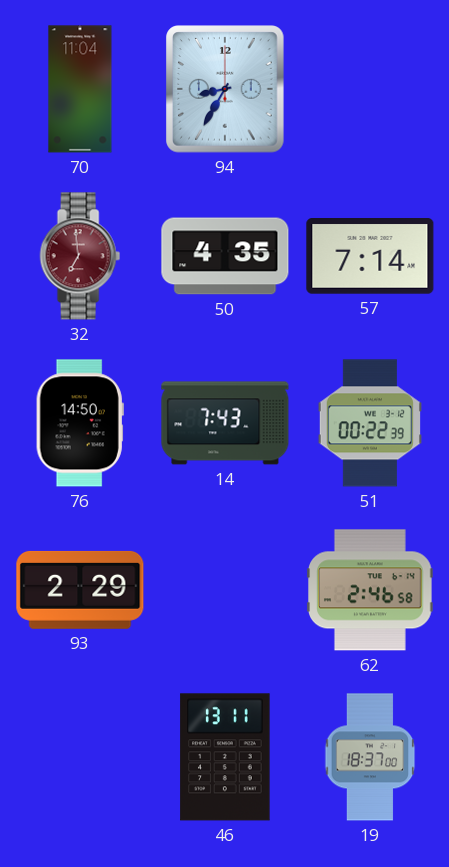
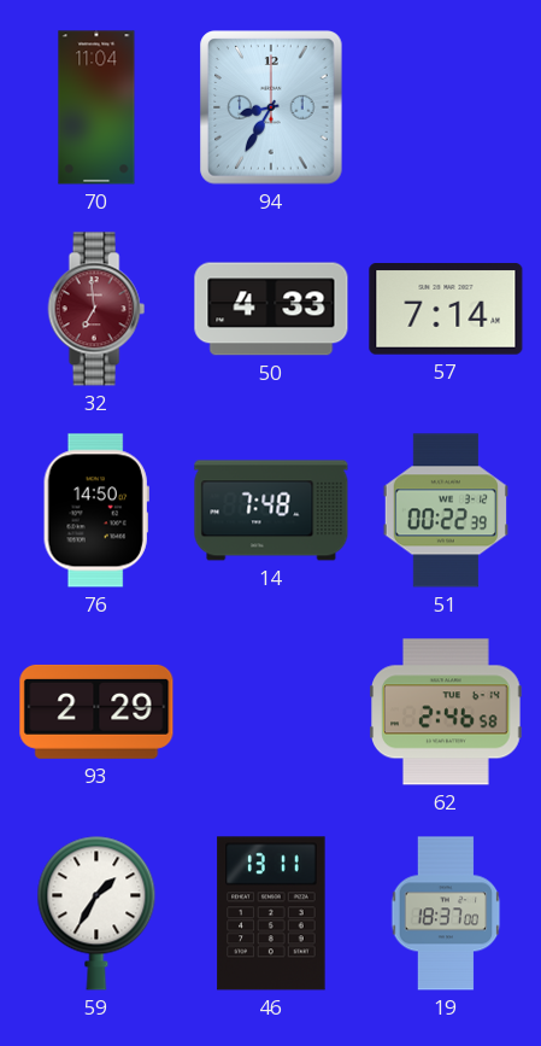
50: 4:35 -> 4:33 (271, 309)
14: 7:43 -> 7:48 (271, 510)
59: none -> 1:35 (96, 913)
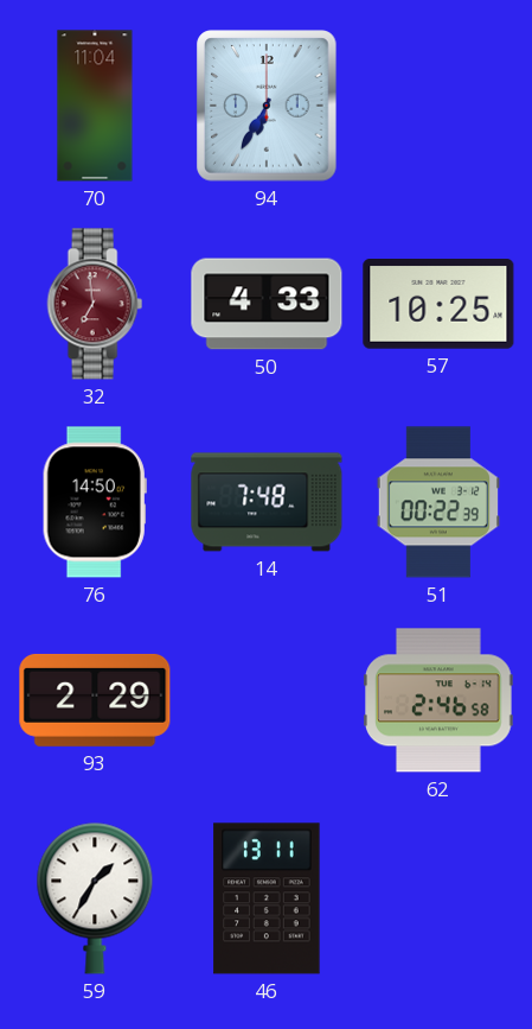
94: 8:35 -> 6:35 (267, 106)
57: 7:14 -> 10:25 (438, 305)
19: 18:37 -> none (446, 913)
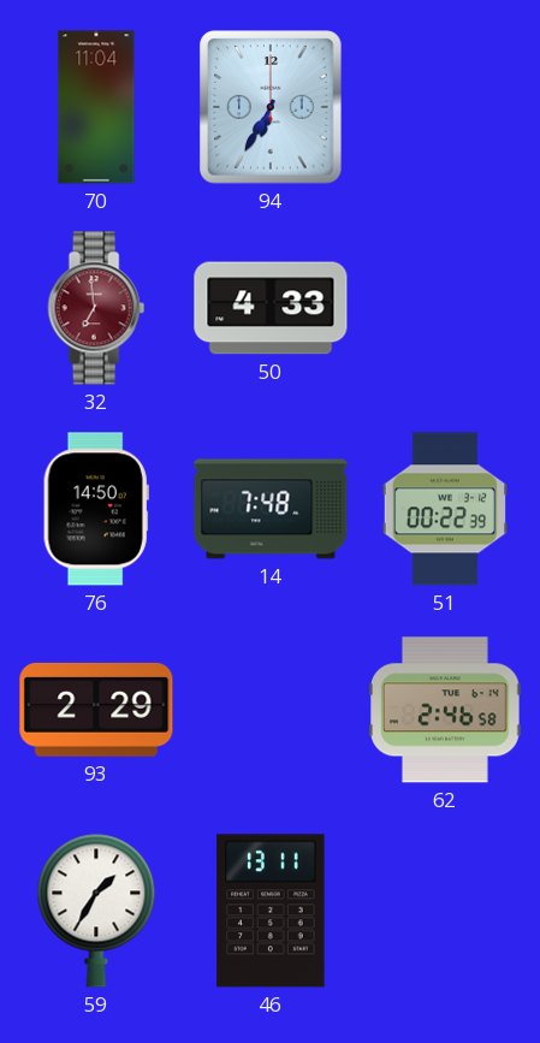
57: 10:25 -> none (438, 305)
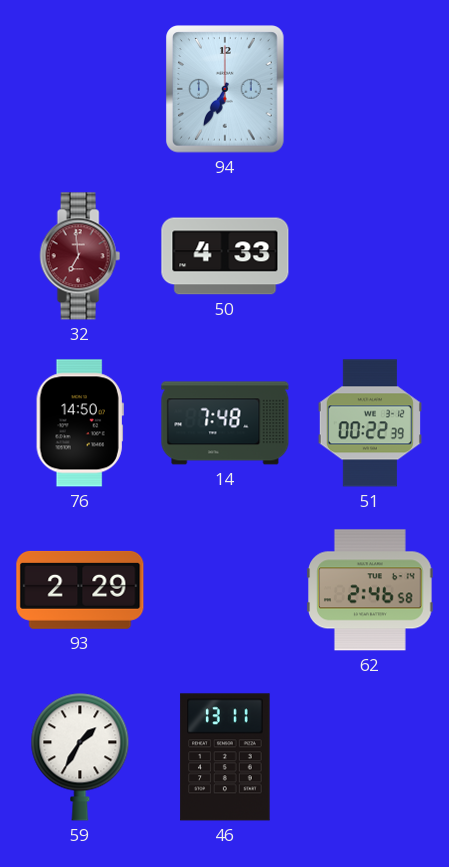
70: 11:04 -> none (96, 107)
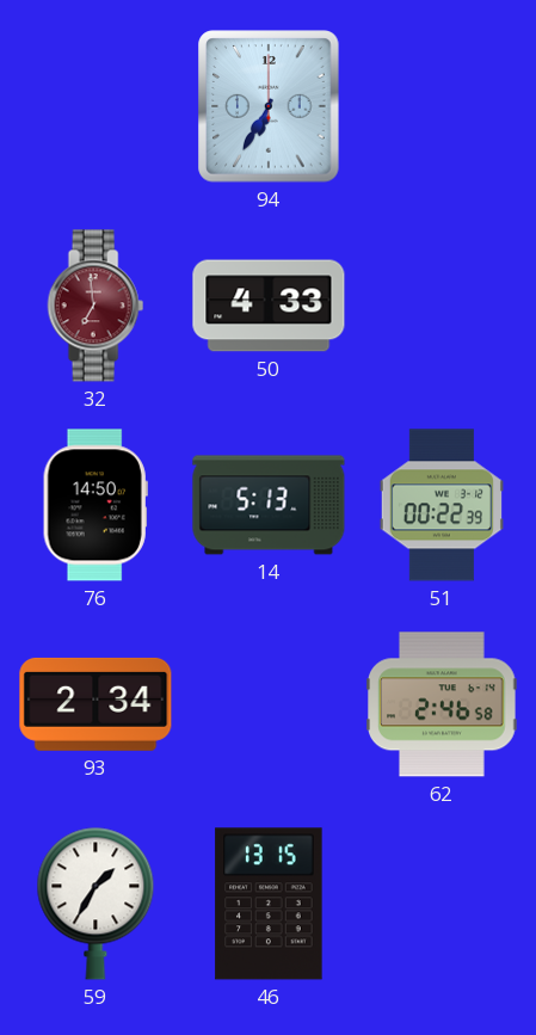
14: 7:48 -> 5:13 (269, 505)
93: 2:29 -> 2:34 (96, 704)
46: 13:11 -> 13:15 (269, 904)
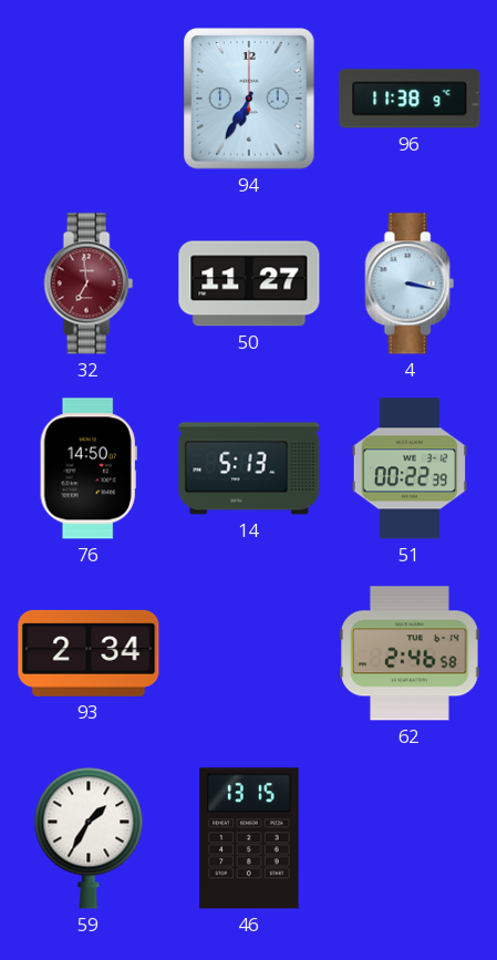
96: none -> 11:38 (410, 99)
50: 4:33 -> 11:27 (249, 283)
4: none -> 3:17 (410, 283)
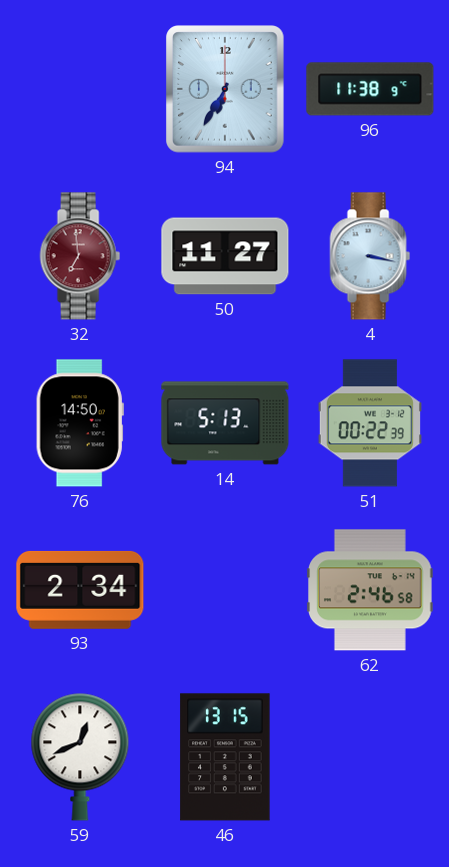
59: 1:35 -> 12:41 (80, 757)
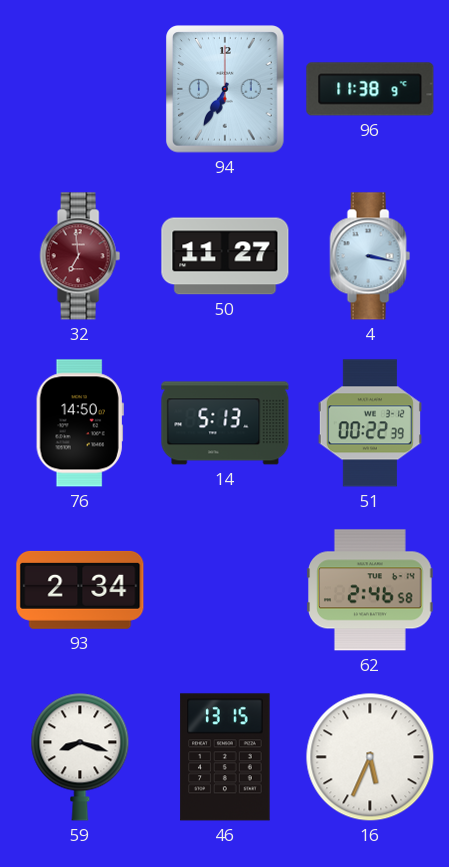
59: 12:41 -> 8:18 (80, 757)
16: none -> 5:34 (370, 757)
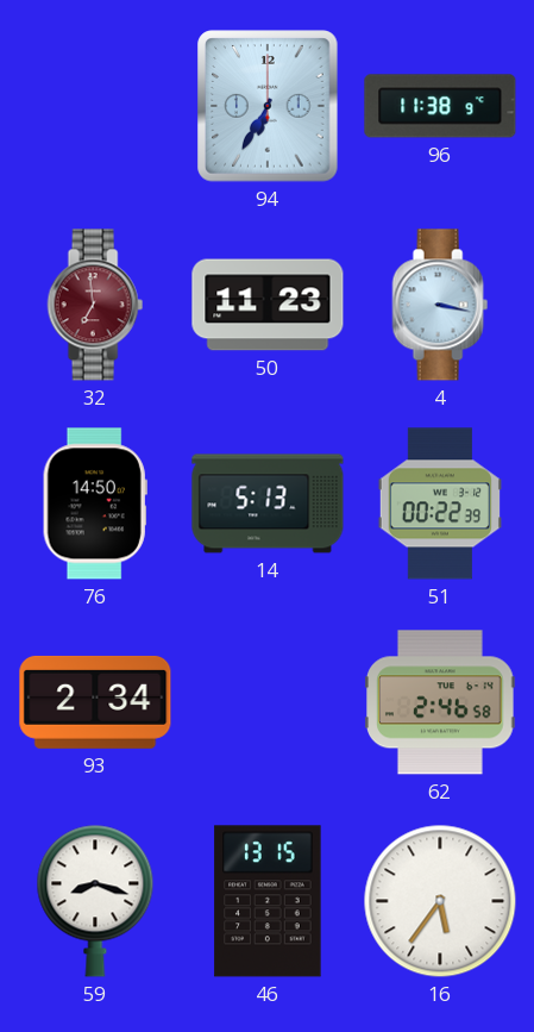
50: 11:27 -> 11:23 (268, 305)
16: 5:34 -> 5:36 (440, 901)
